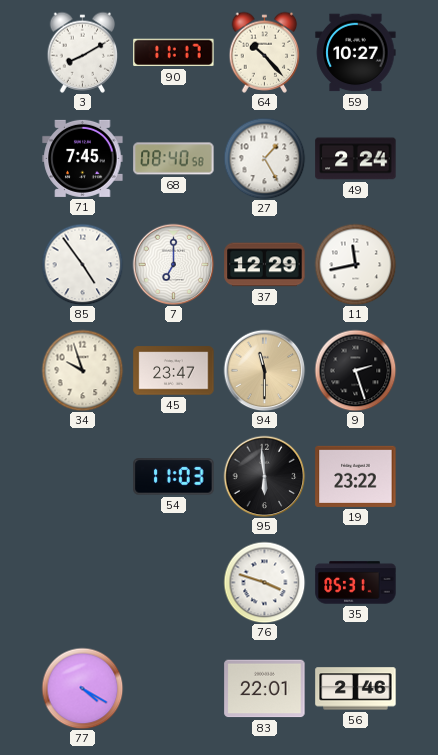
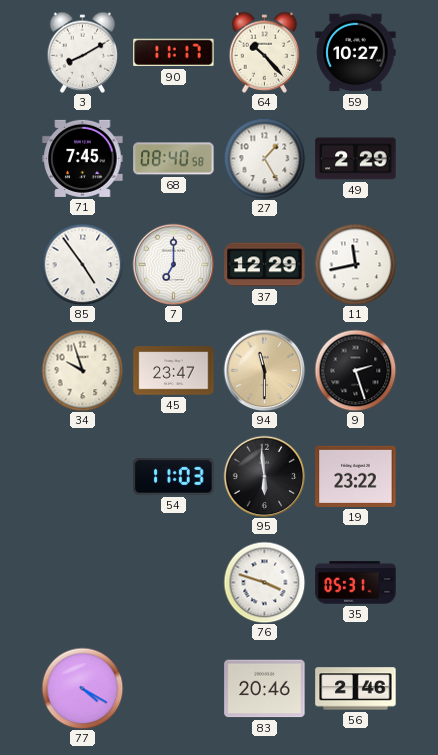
49: 2:24 -> 2:29 (356, 159)
83: 22:01 -> 20:46 (265, 689)
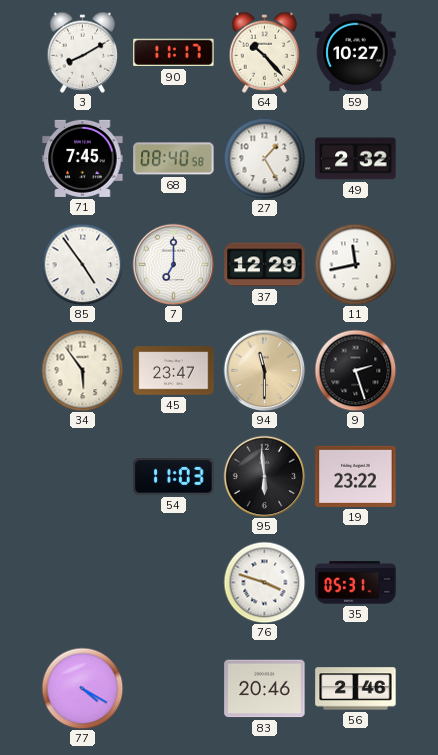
49: 2:29 -> 2:32 (356, 159)
34: 9:57 -> 5:54 (82, 370)
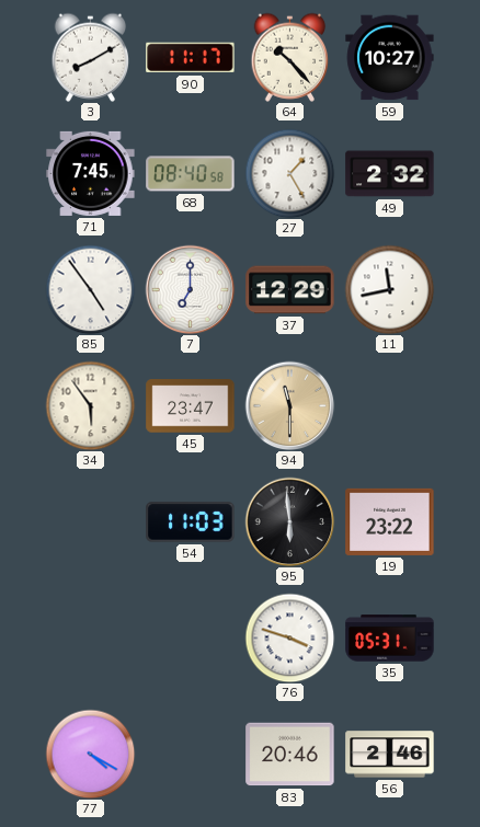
9: 2:27 -> none (355, 370)
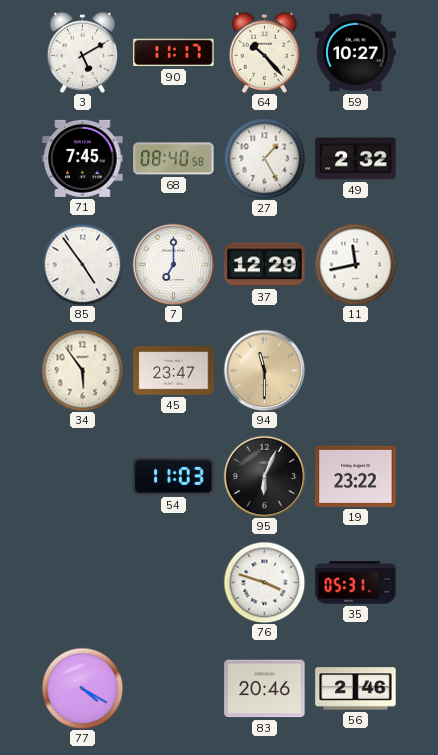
3: 8:10 -> 5:10 (83, 52)
95: 5:59 -> 6:04 (264, 476)
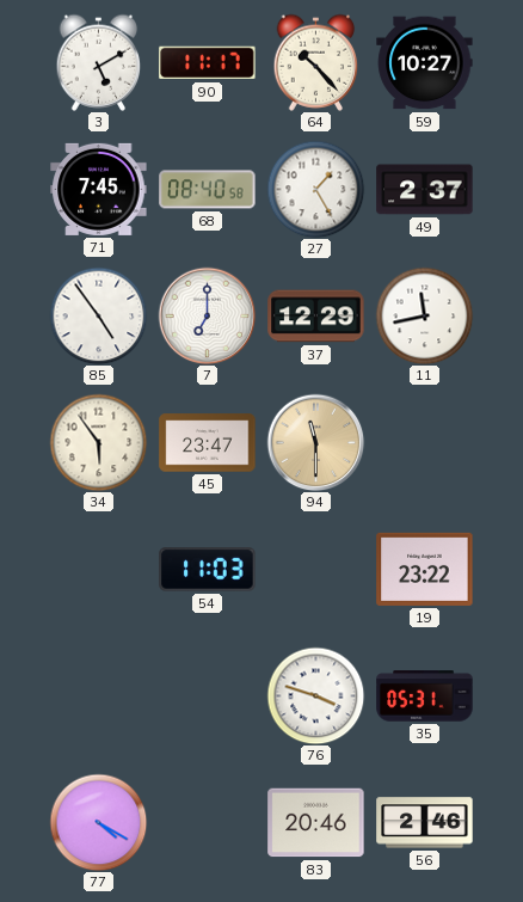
49: 2:32 -> 2:37 (425, 190)
95: 6:04 -> none (264, 476)
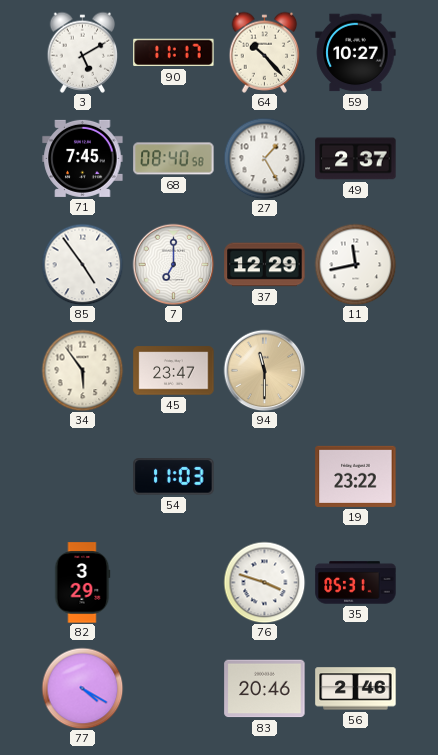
82: none -> 3:29 (82, 583)
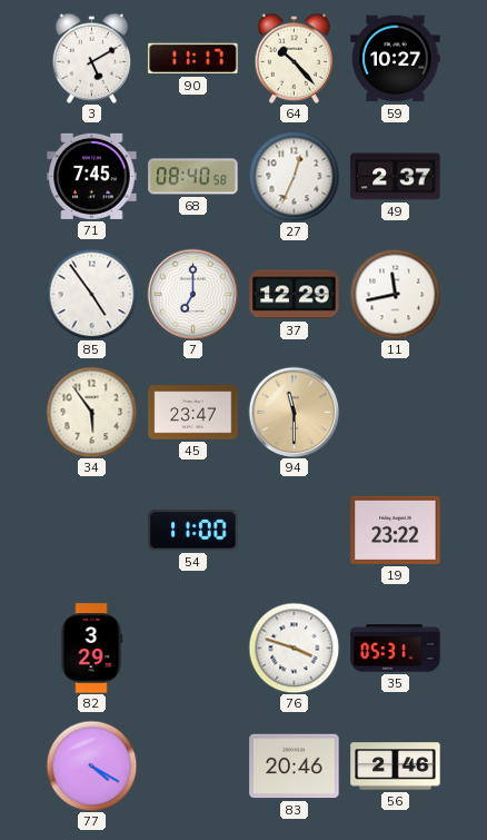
27: 1:25 -> 12:34 (294, 176)
54: 11:03 -> 11:00 (193, 531)
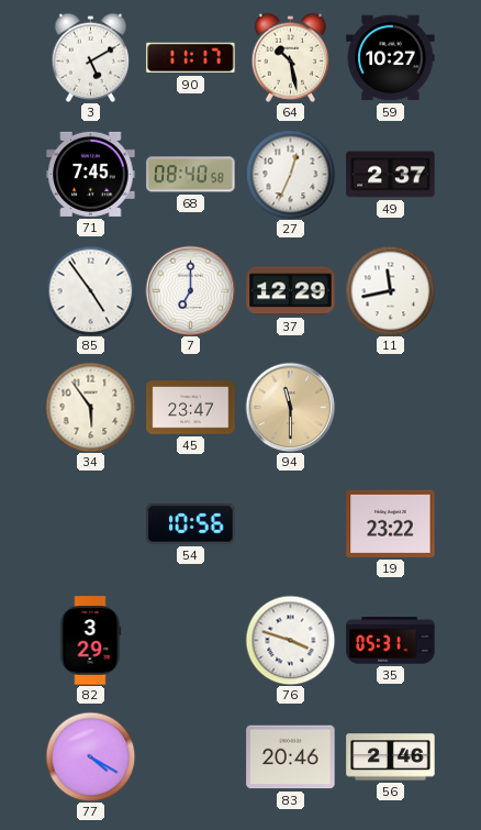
64: 10:23 -> 10:28 (291, 57)
54: 11:00 -> 10:56 (191, 524)
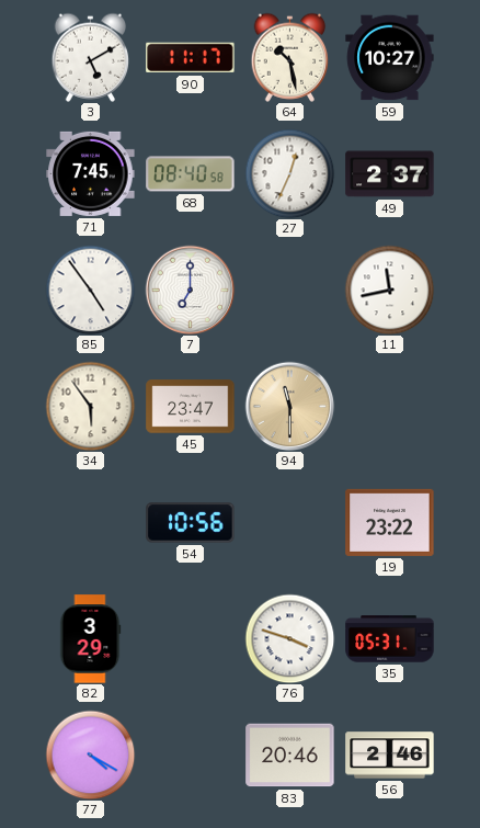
37: 12:29 -> none (291, 291)
